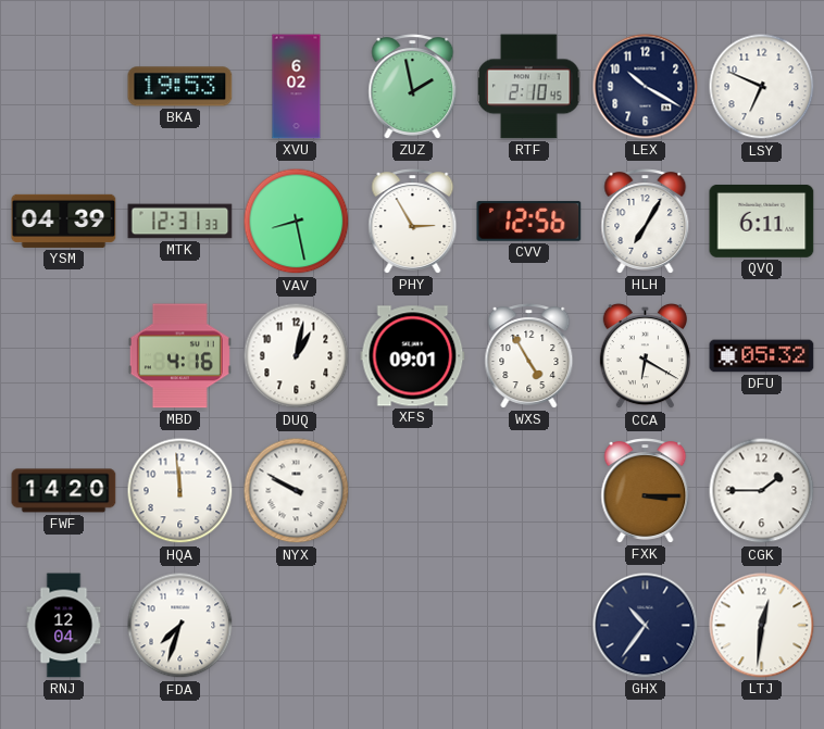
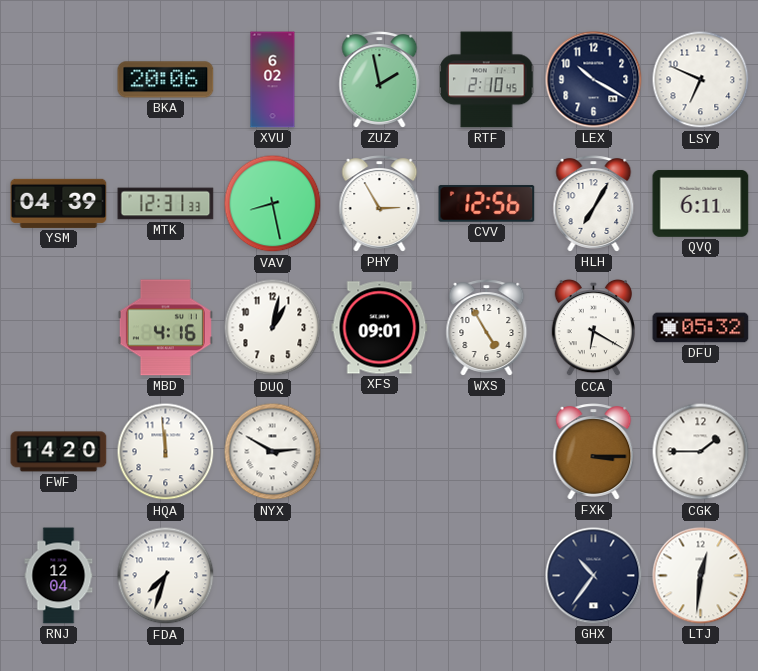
BKA: 19:53 -> 20:06 (166, 80)
NYX: 9:50 -> 2:50 (273, 452)
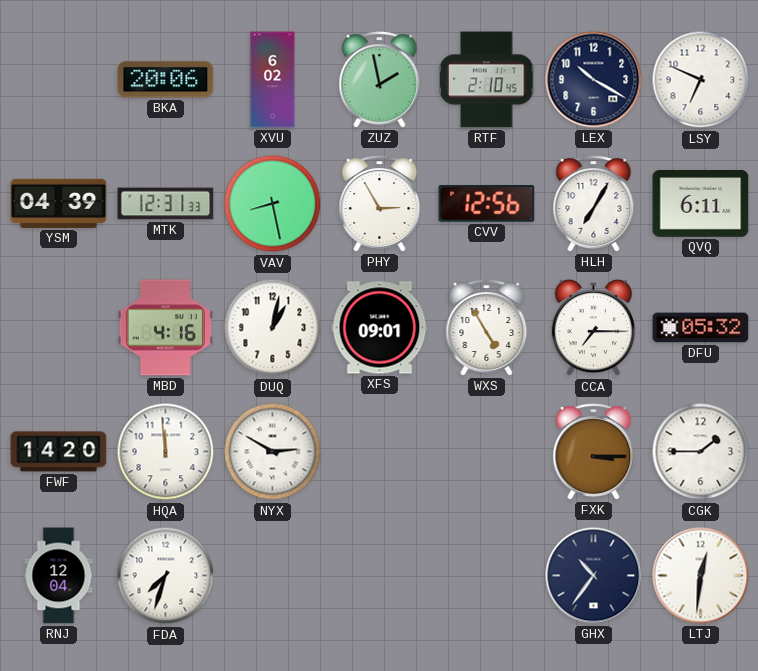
CCA: 6:20 -> 7:15 (593, 328)
